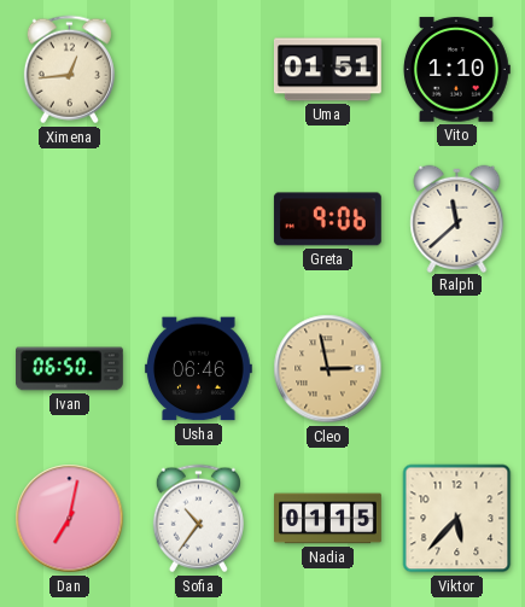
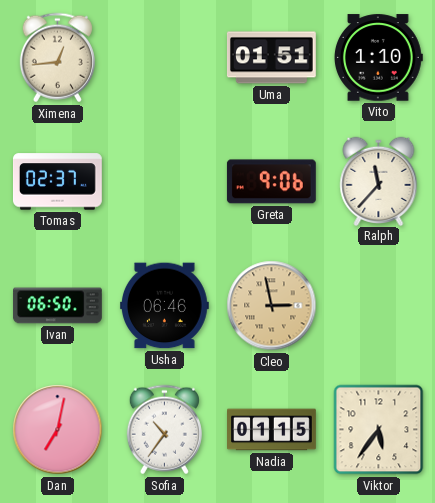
Tomas: none -> 02:37 (57, 182)
Ralph: 11:38 -> 11:37 (379, 181)
Viktor: 5:37 -> 5:36 (379, 430)
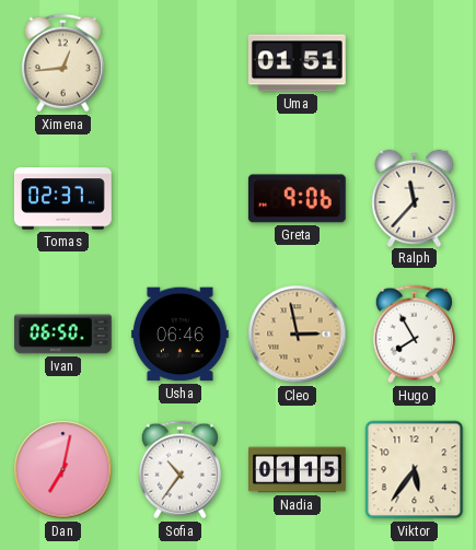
Vito: 1:10 -> none (378, 58)
Hugo: none -> 7:55 (414, 335)
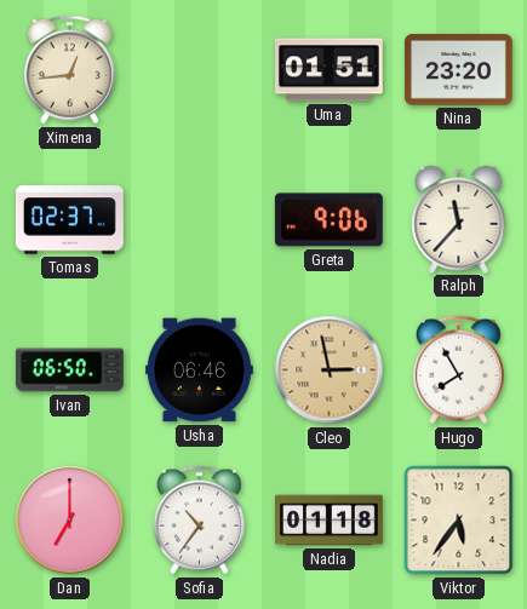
Nina: none -> 23:20 (459, 70)
Dan: 7:02 -> 7:00 (70, 521)
Nadia: 01:15 -> 01:18 (330, 521)
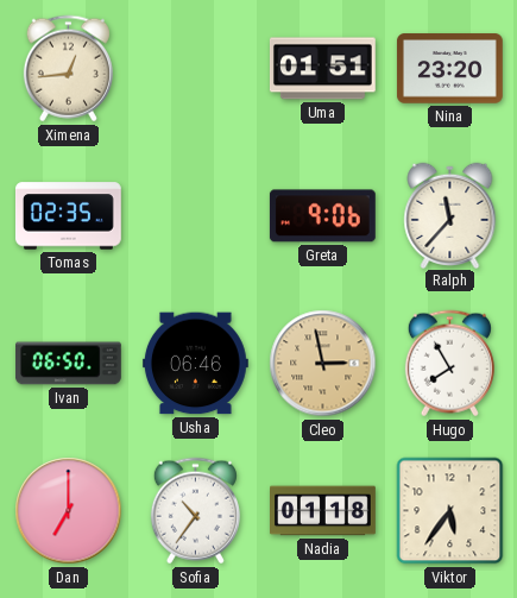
Tomas: 02:37 -> 02:35 (68, 216)
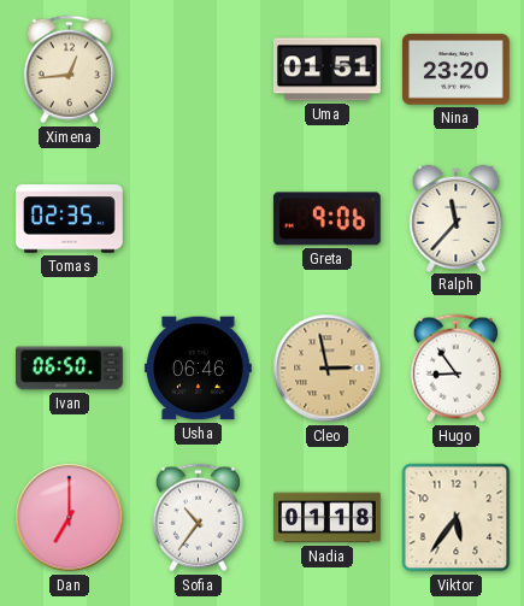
Hugo: 7:55 -> 8:54 (455, 369)
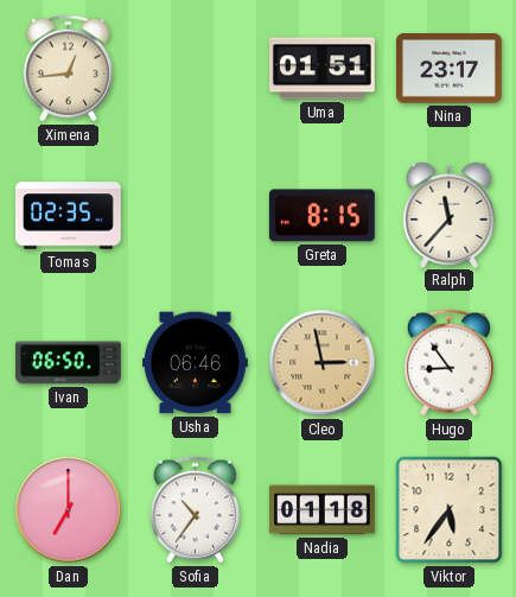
Nina: 23:20 -> 23:17 (450, 69)
Greta: 9:06 -> 8:15 (321, 216)
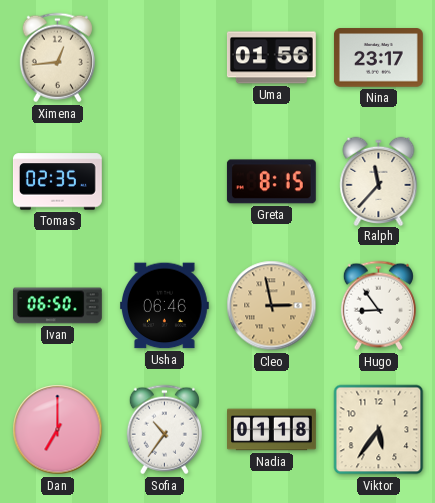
Uma: 01:51 -> 01:56 (271, 58)
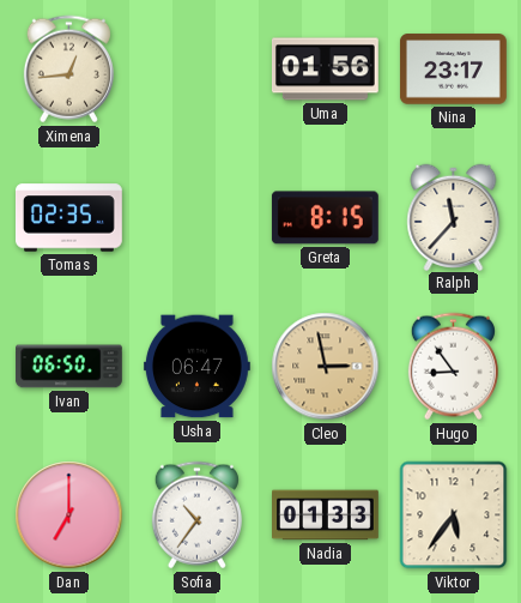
Usha: 06:46 -> 06:47 (196, 367)
Nadia: 01:18 -> 01:33 (326, 515)
